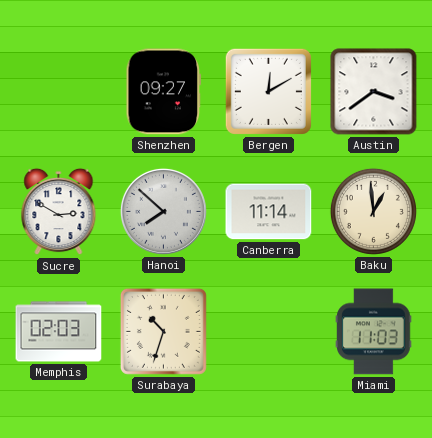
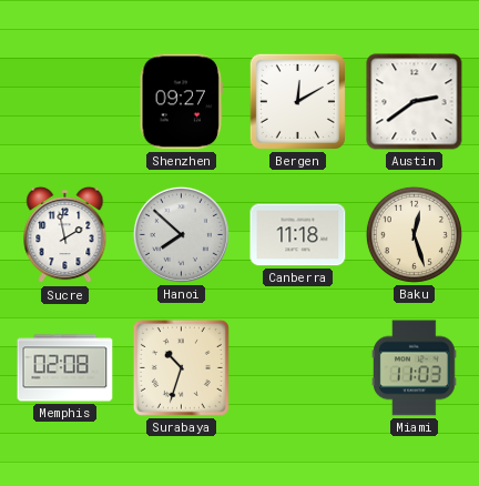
Austin: 3:39 -> 2:39 (415, 102)
Sucre: 2:50 -> 1:58 (65, 235)
Canberra: 11:14 -> 11:18 (298, 235)
Baku: 12:59 -> 12:27 (414, 234)
Memphis: 02:03 -> 02:08 (65, 368)
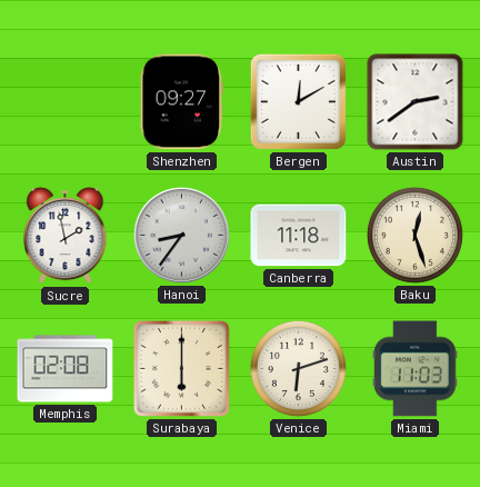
Hanoi: 7:52 -> 8:36 (181, 235)
Surabaya: 10:33 -> 6:00 (181, 368)
Venice: none -> 6:12 (298, 368)
